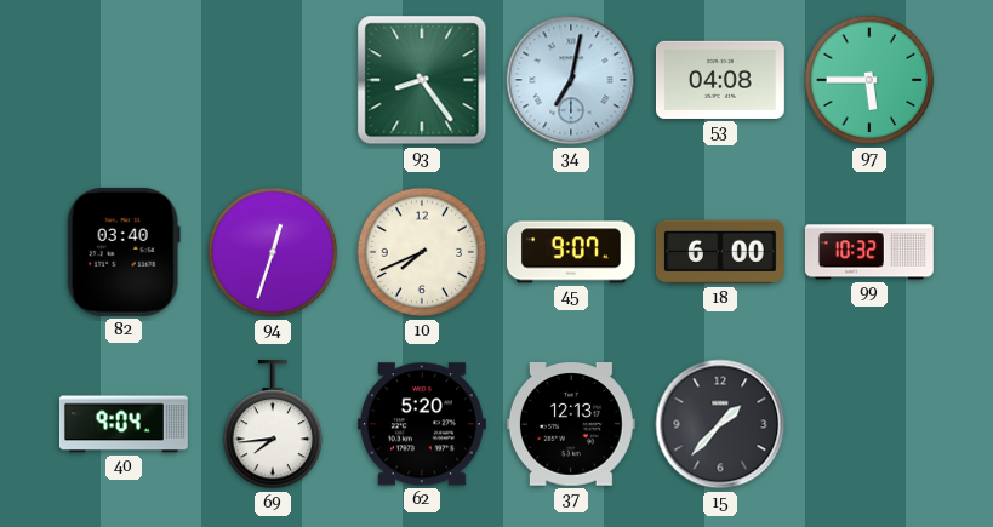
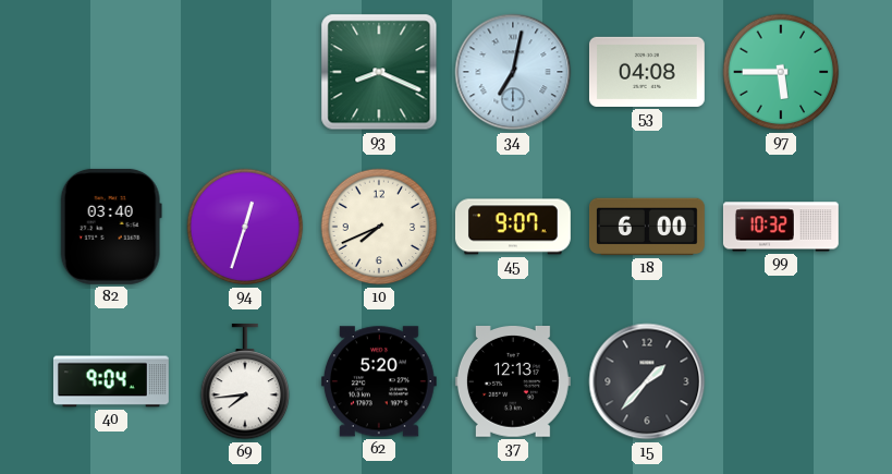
93: 8:24 -> 8:19 (379, 72)
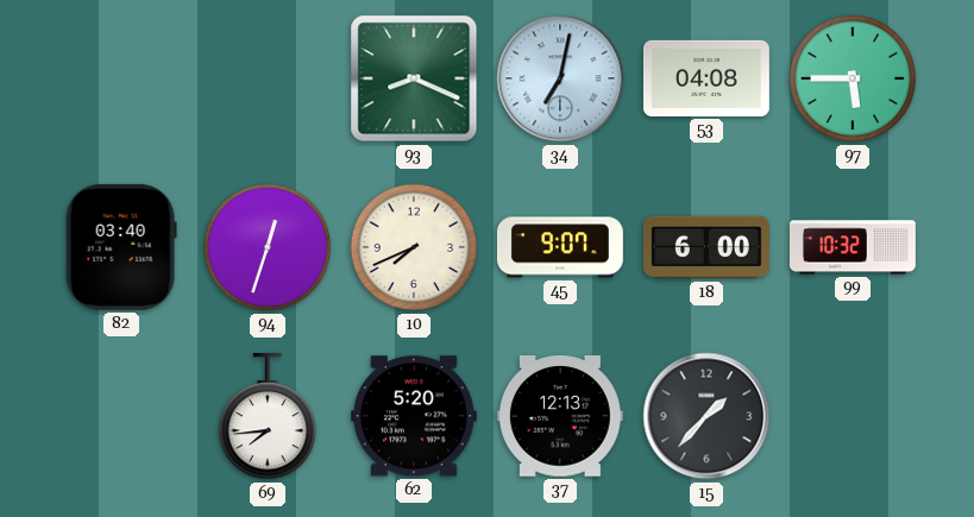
40: 9:04 -> none (111, 381)
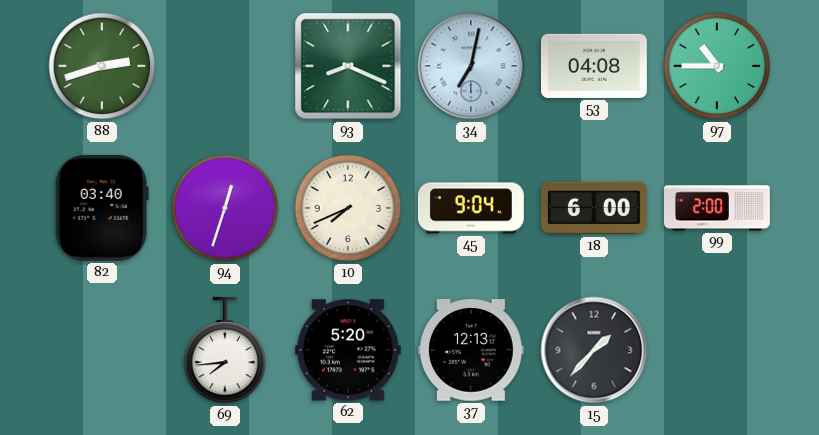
88: none -> 2:42 (102, 66)
97: 5:45 -> 10:45 (717, 66)
45: 9:07 -> 9:04 (471, 208)
99: 10:32 -> 2:00 (717, 208)
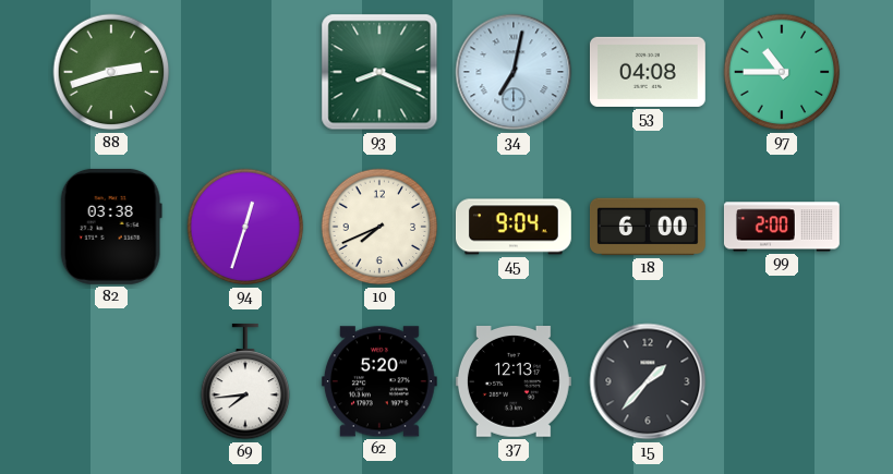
82: 03:40 -> 03:38 (111, 227)
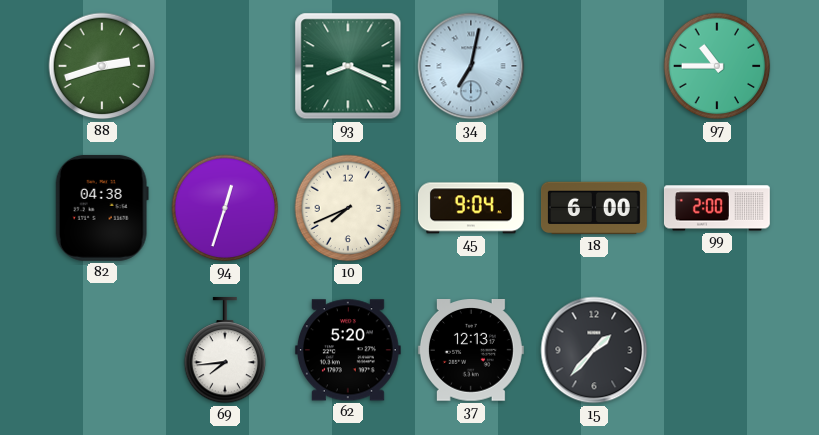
53: 04:08 -> none (648, 72)
82: 03:38 -> 04:38 (102, 208)
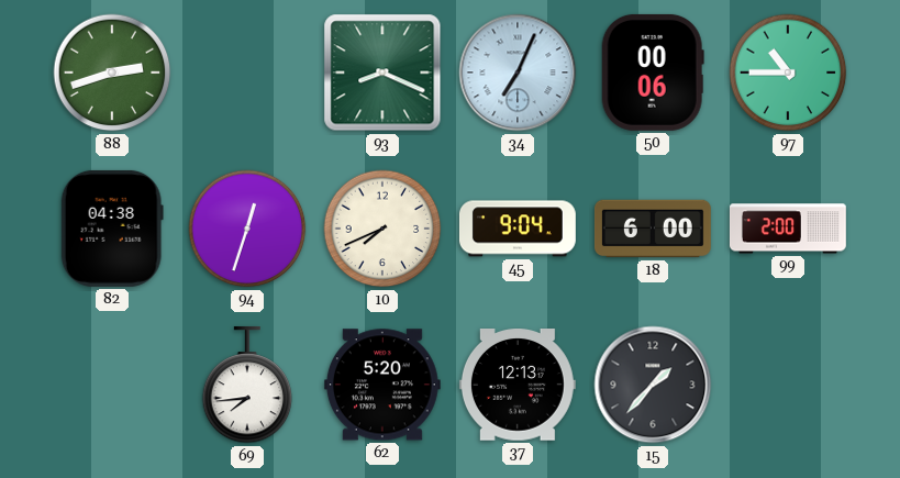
34: 7:02 -> 7:04 (518, 73)
50: none -> 00:06 (653, 73)
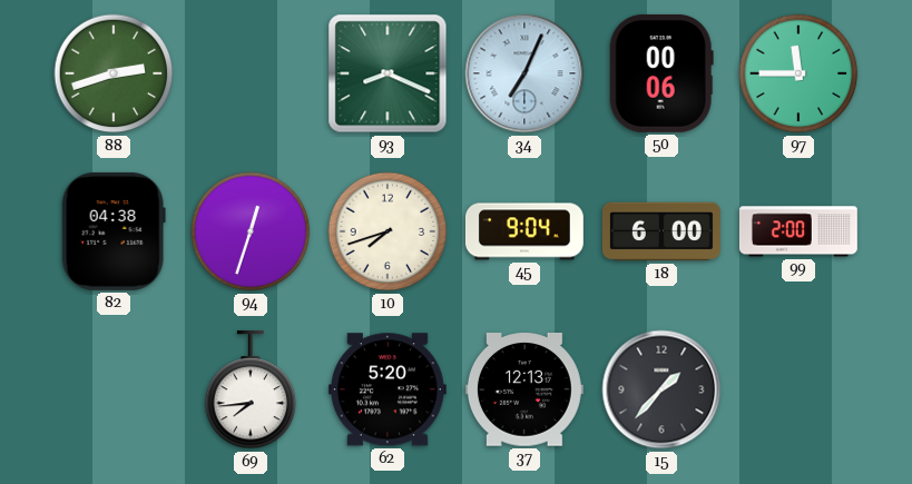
97: 10:45 -> 11:45 (798, 73)
10: 7:41 -> 7:42 (388, 231)
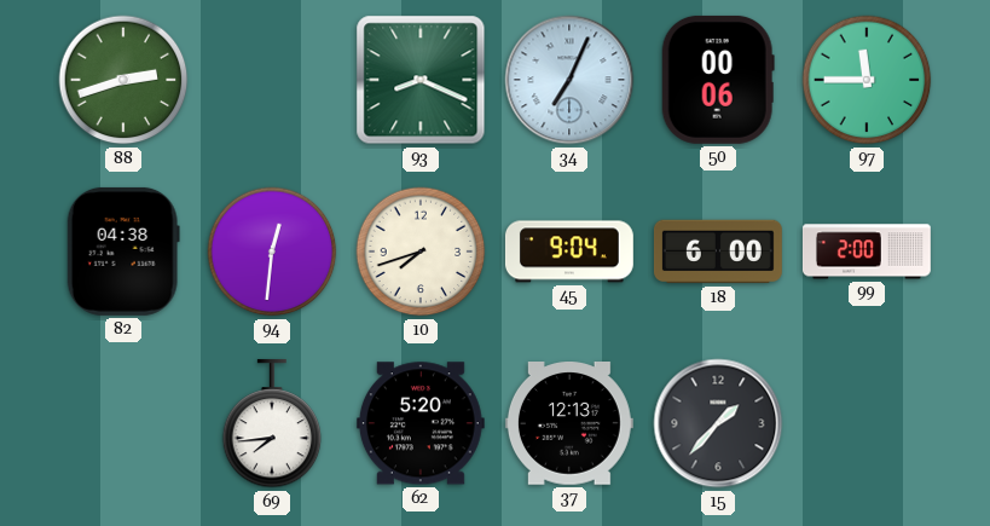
94: 12:33 -> 12:31 (272, 252)
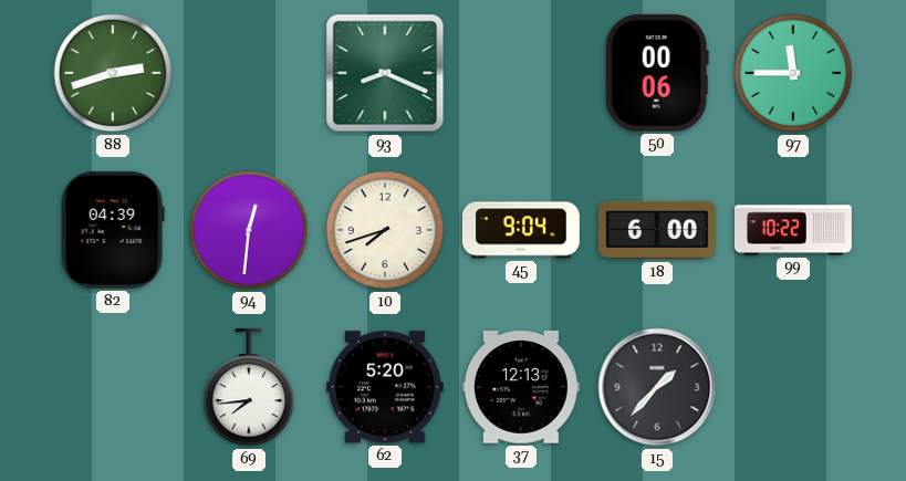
34: 7:04 -> none (569, 80)
82: 04:38 -> 04:39 (113, 230)
99: 2:00 -> 10:22 (793, 230)
